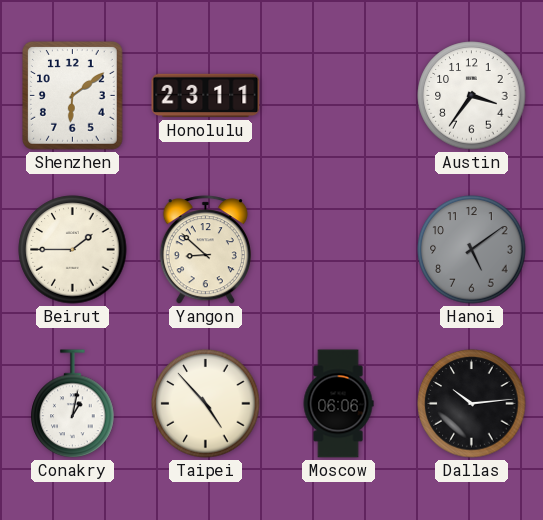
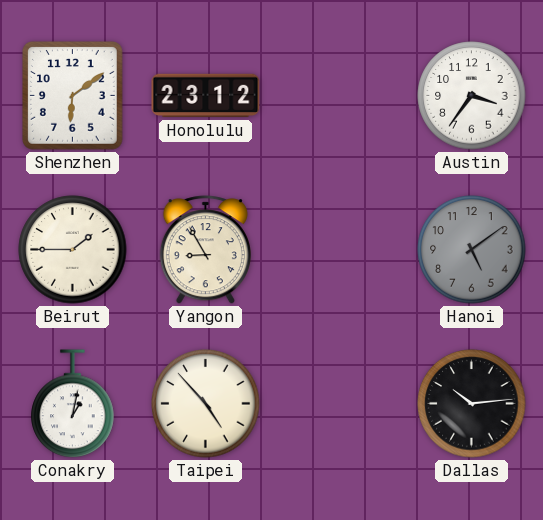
Honolulu: 23:11 -> 23:12 (206, 96)
Yangon: 8:52 -> 8:55 (205, 250)
Moscow: 06:06 -> none (338, 404)
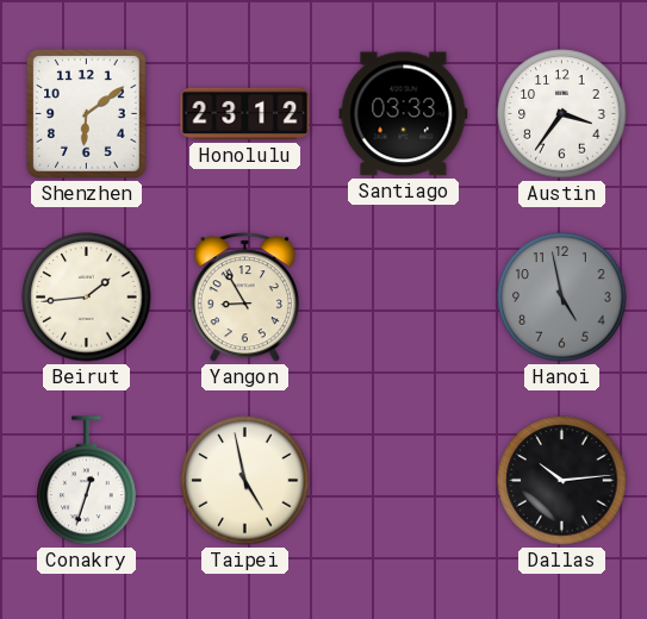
Santiago: none -> 03:33 (404, 114)
Beirut: 1:45 -> 1:44 (87, 298)
Hanoi: 5:09 -> 4:58 (562, 298)
Conakry: 1:02 -> 12:33 (87, 481)
Taipei: 4:53 -> 4:58 (245, 481)
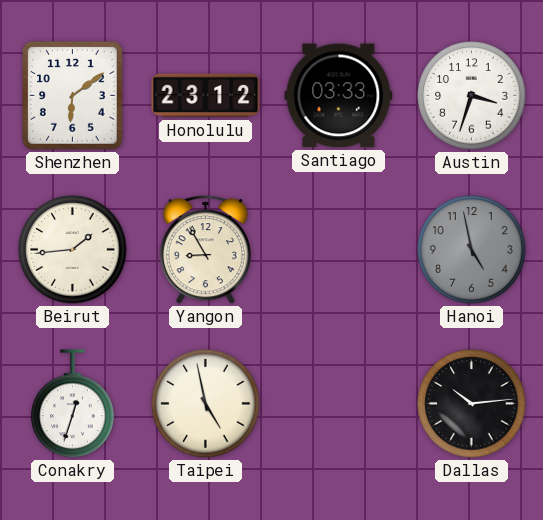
Austin: 3:36 -> 3:33 (472, 96)
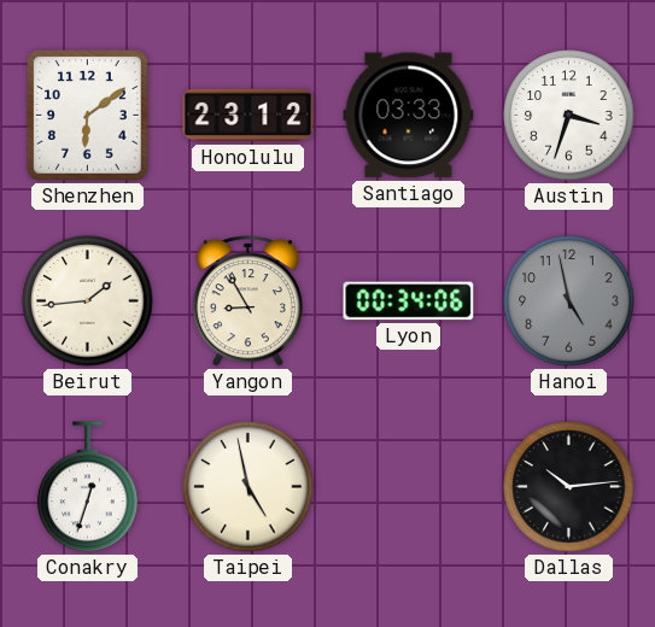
Lyon: none -> 00:34 (409, 301)
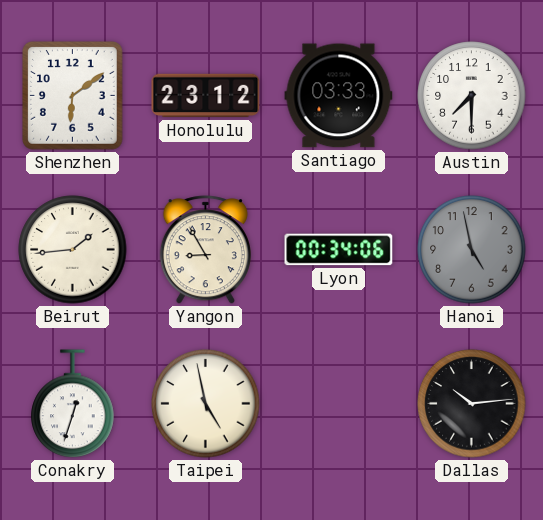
Austin: 3:33 -> 7:30 (472, 96)
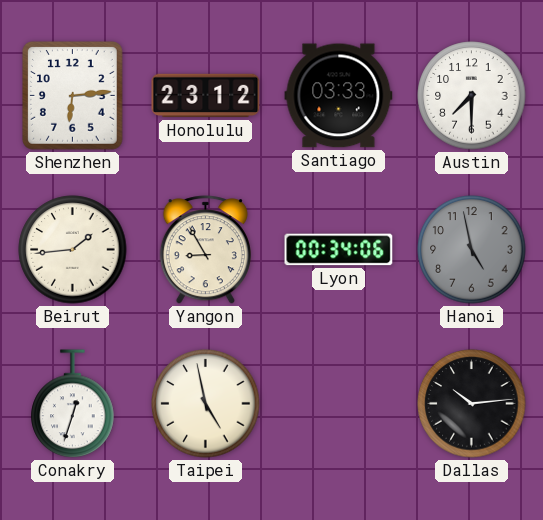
Shenzhen: 6:09 -> 6:14 (73, 96)
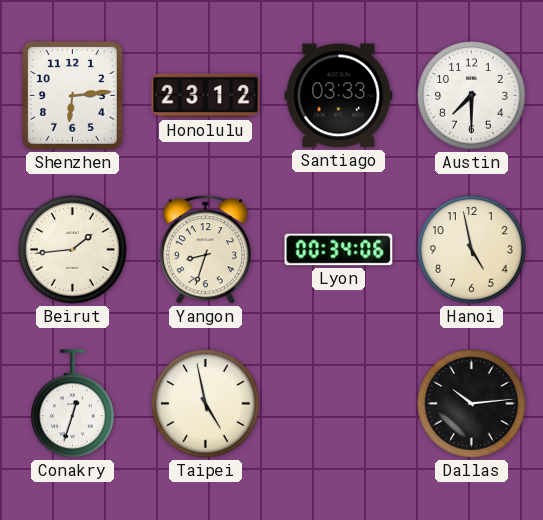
Yangon: 8:55 -> 8:33 (205, 250)
Hanoi dial: grey -> cream (472, 250)
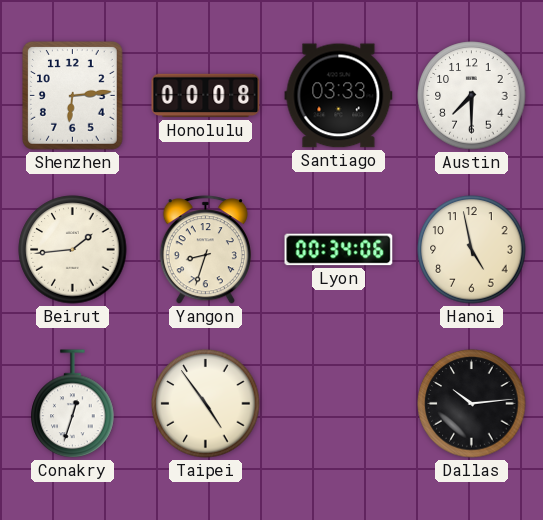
Honolulu: 23:12 -> 00:08 (206, 96)
Taipei: 4:58 -> 4:54 (206, 404)
